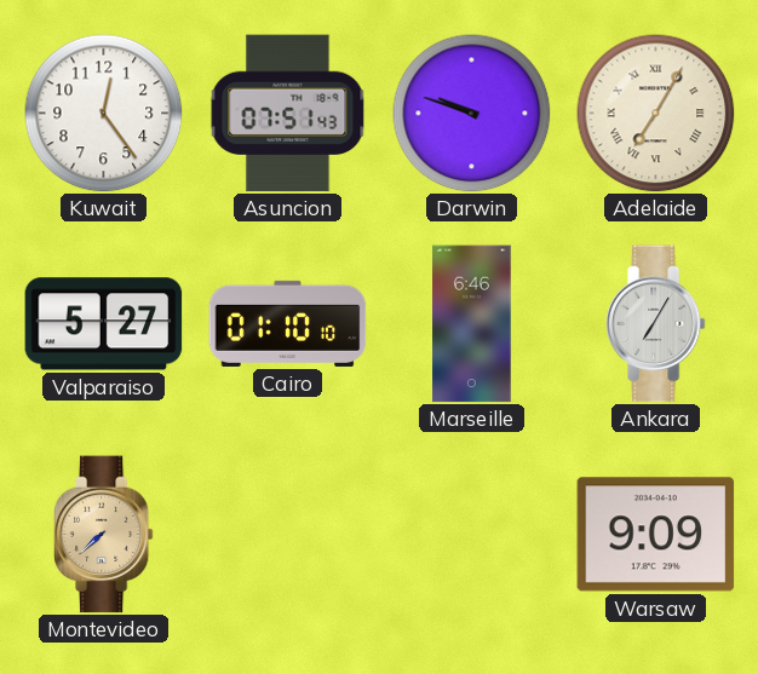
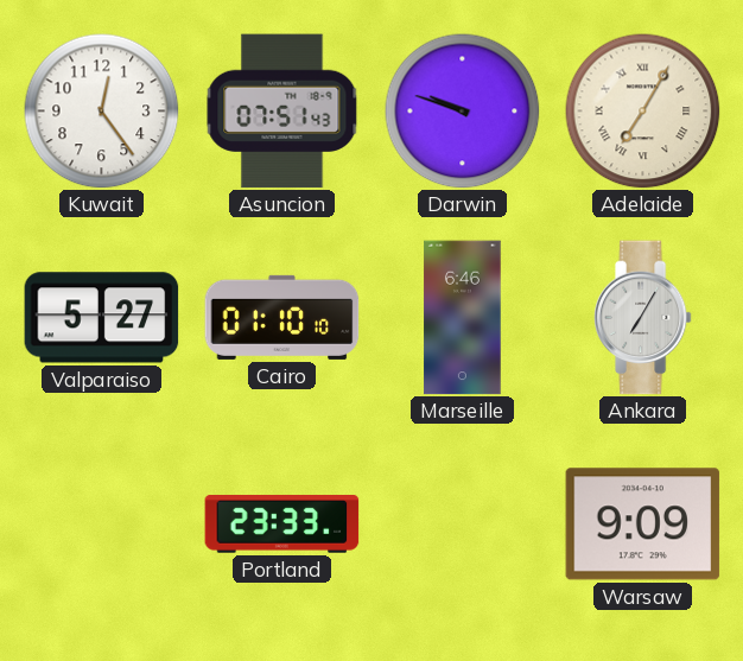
Montevideo: 7:38 -> none (103, 535)
Portland: none -> 23:33 (282, 525)
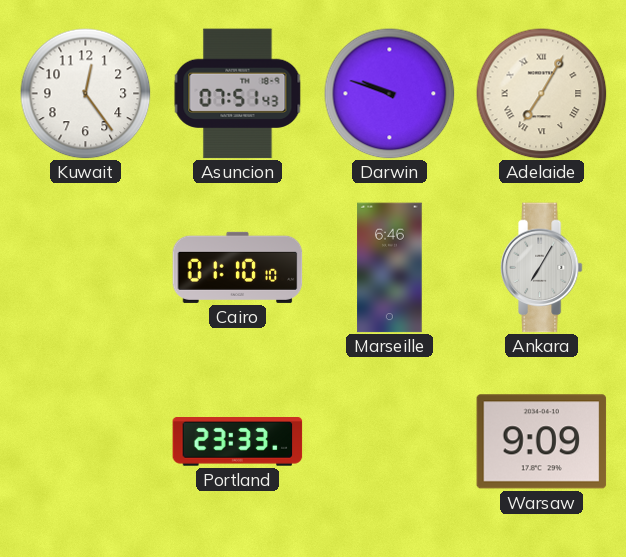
Valparaiso: 5:27 -> none (102, 318)
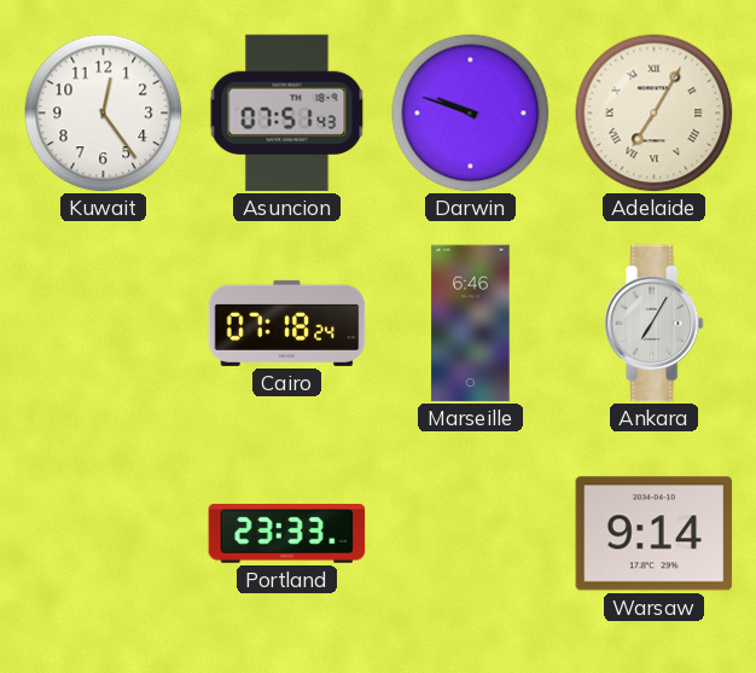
Cairo: 01:10 -> 07:18 (287, 323)
Warsaw: 9:09 -> 9:14 (655, 534)
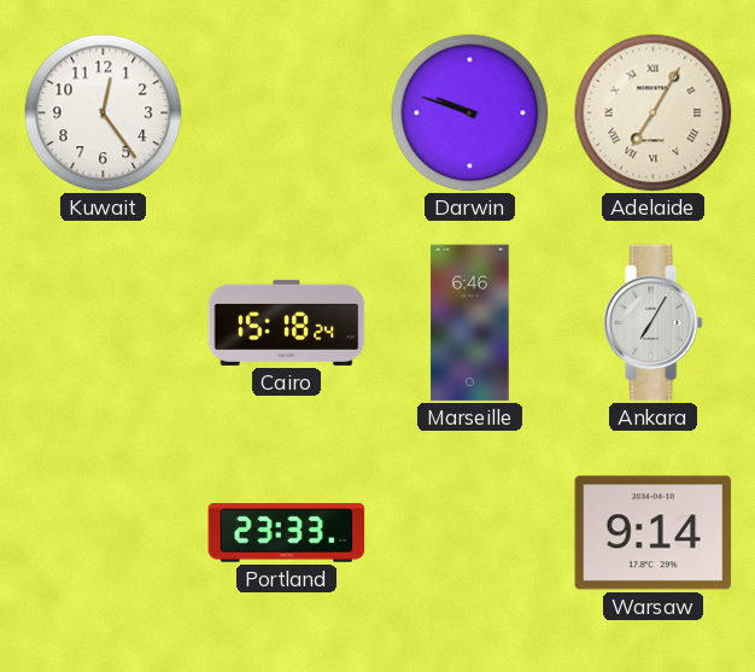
Asuncion: 07:51 -> none (287, 114)
Cairo: 07:18 -> 15:18 (287, 322)
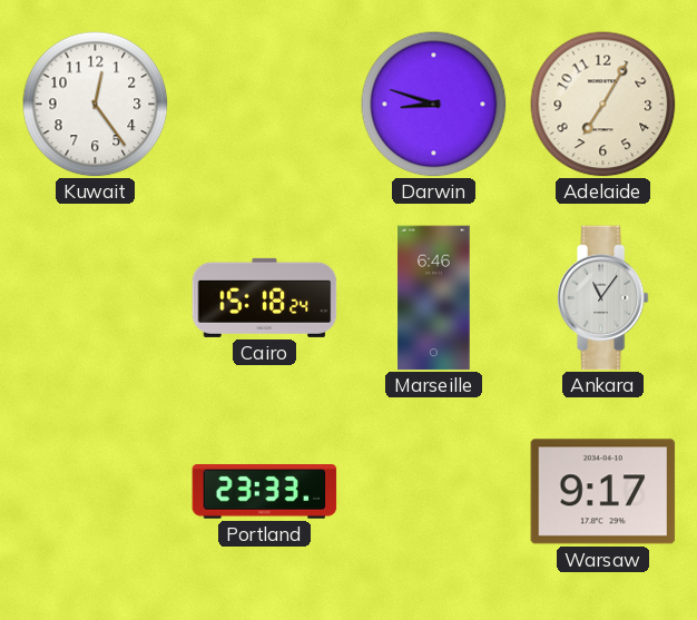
Darwin: 9:48 -> 8:48 (434, 105)
Adelaide numerals: Roman -> Arabic (603, 105)
Ankara: 7:05 -> 11:06 (602, 298)
Warsaw: 9:14 -> 9:17 (603, 492)
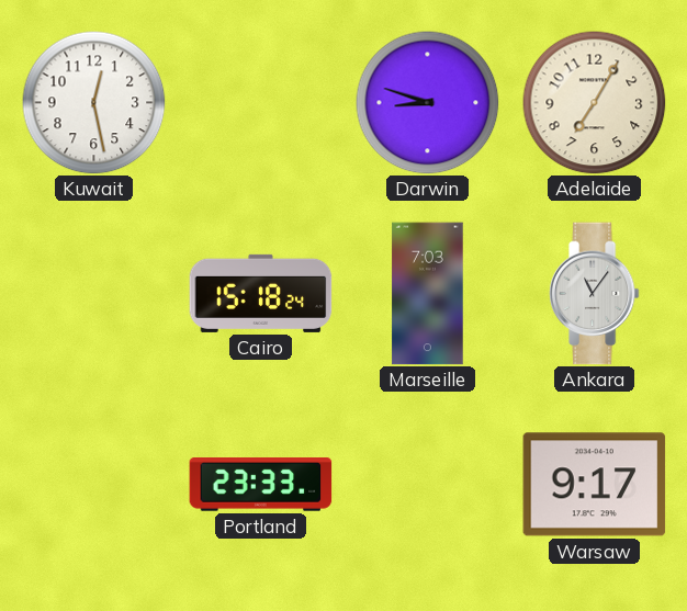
Kuwait: 12:24 -> 12:28 (94, 103)
Marseille: 6:46 -> 7:03 (428, 294)
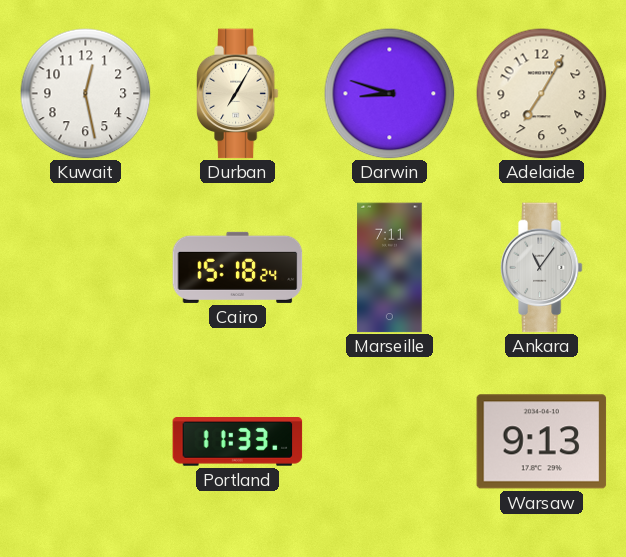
Durban: none -> 7:05 (237, 94)
Marseille: 7:03 -> 7:11 (390, 268)
Portland: 23:33 -> 11:33 (238, 442)
Warsaw: 9:17 -> 9:13 (542, 442)
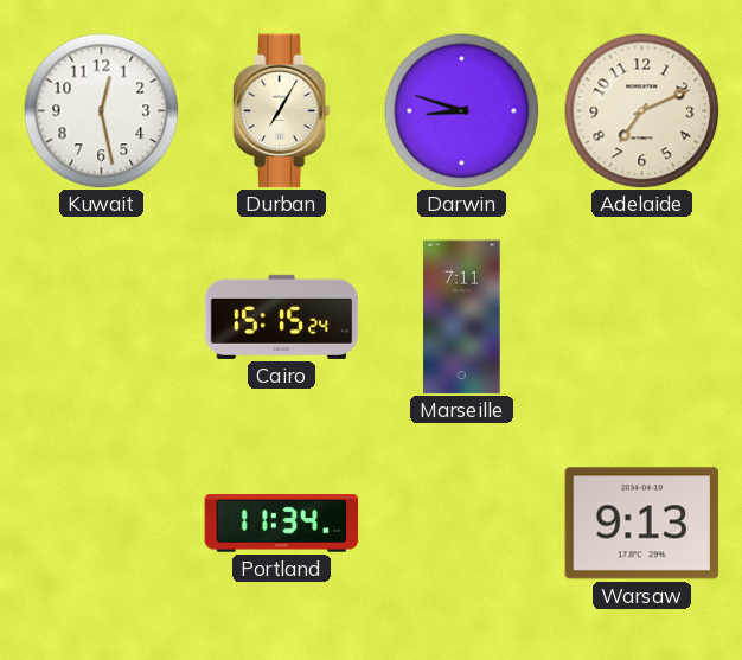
Adelaide: 7:05 -> 7:11 (642, 111)
Cairo: 15:18 -> 15:15 (282, 316)
Ankara: 11:06 -> none (541, 268)
Portland: 11:33 -> 11:34 (282, 524)
